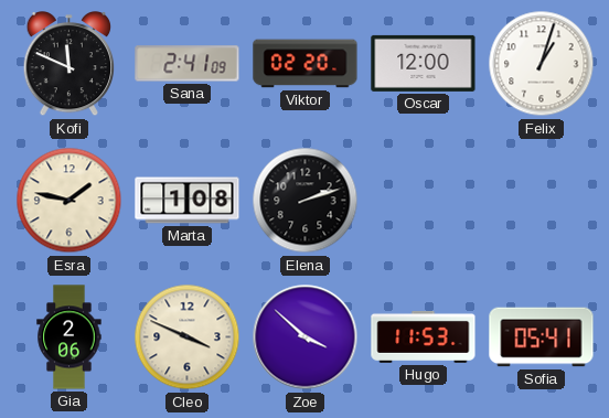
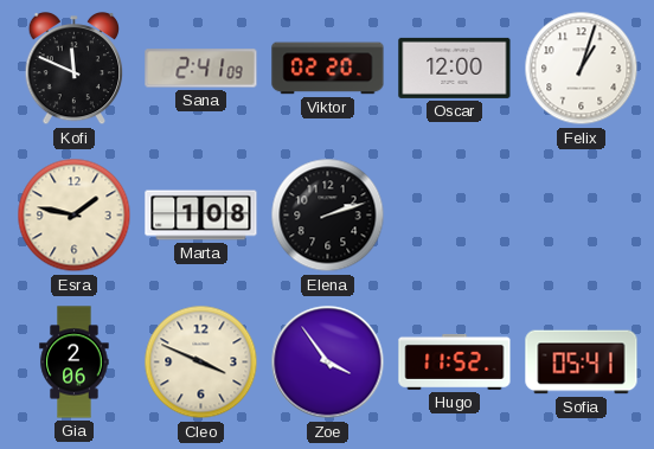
Zoe: 3:52 -> 3:54 (328, 363)
Hugo: 11:53 -> 11:52 (455, 361)
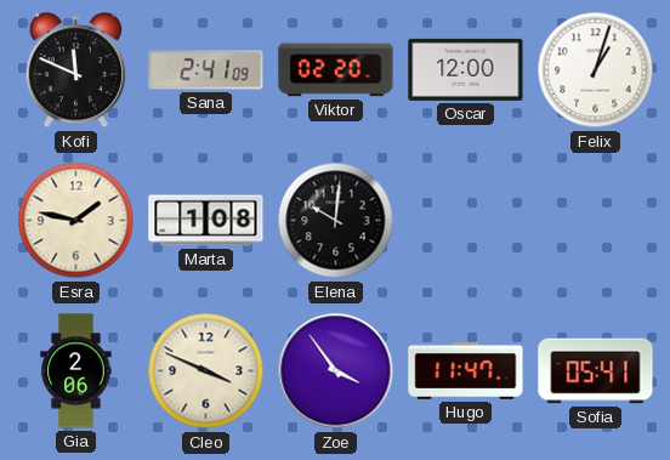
Elena: 2:12 -> 10:01 (336, 221)
Hugo: 11:52 -> 11:47 (466, 370)
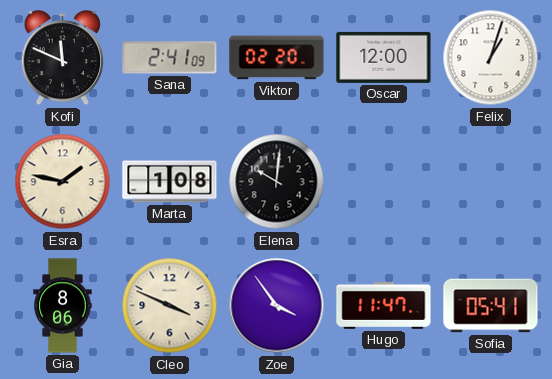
Gia: 2:06 -> 8:06 (63, 306)
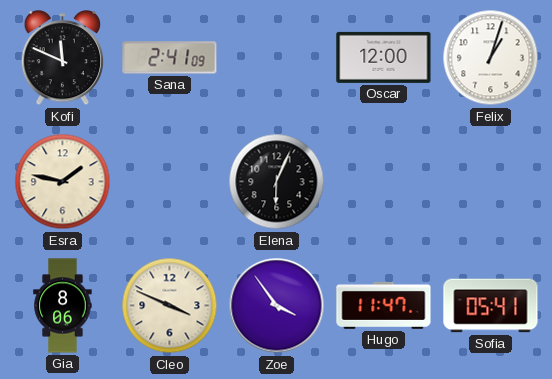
Viktor: 02:20 -> none (277, 58)
Marta: 1:08 -> none (170, 182)
Elena: 10:01 -> 6:04 (277, 182)
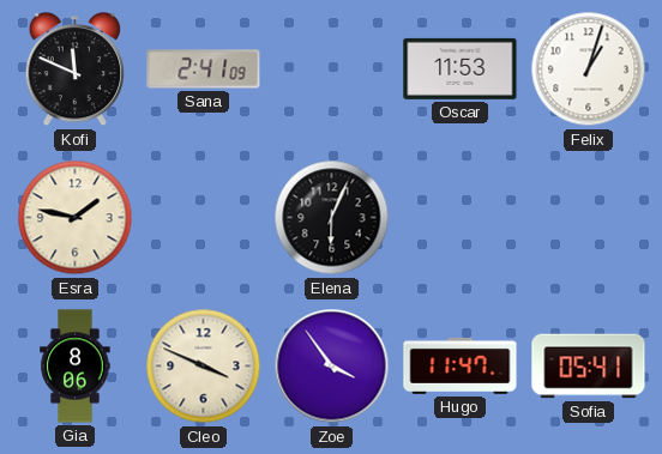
Oscar: 12:00 -> 11:53 (461, 68)
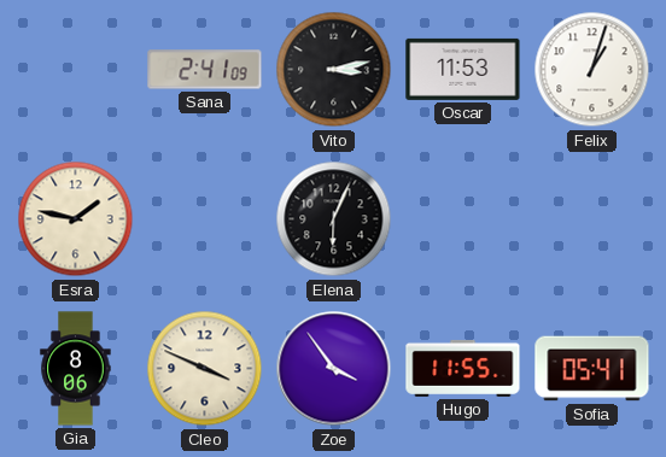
Kofi: 11:49 -> none (74, 71)
Vito: none -> 3:13 (334, 70)
Hugo: 11:47 -> 11:55 (463, 368)
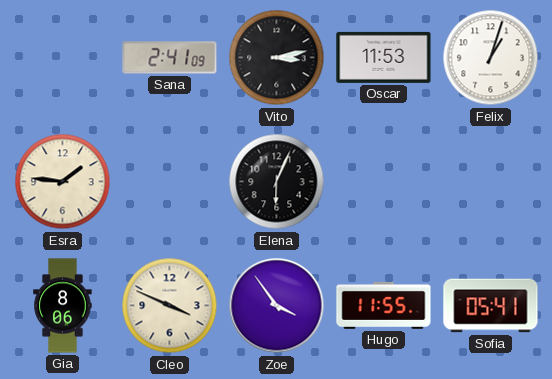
Esra: 1:47 -> 1:46 (63, 182)
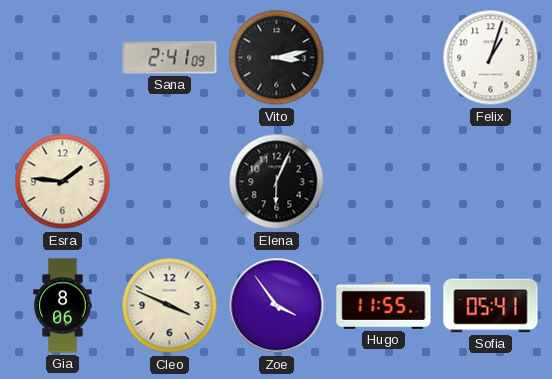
Oscar: 11:53 -> none (384, 57)
